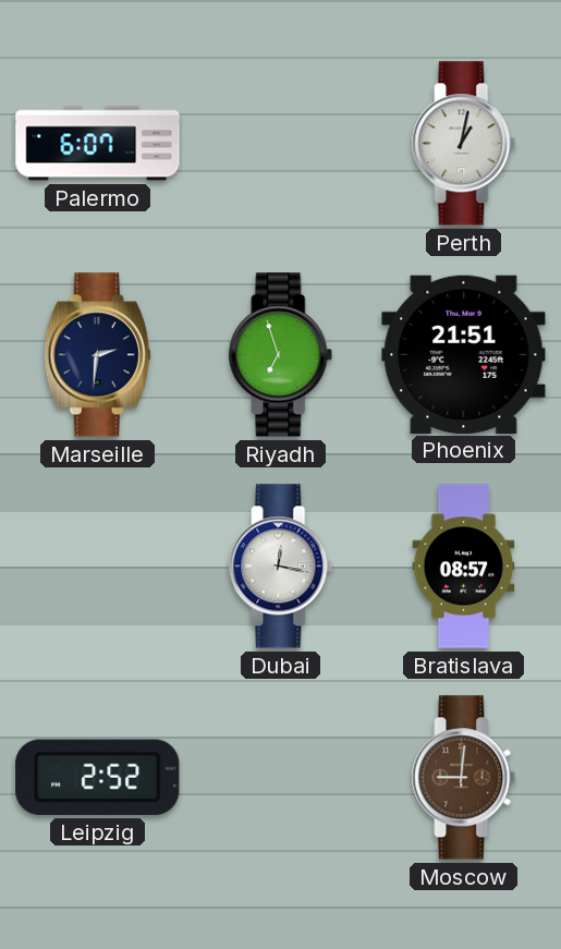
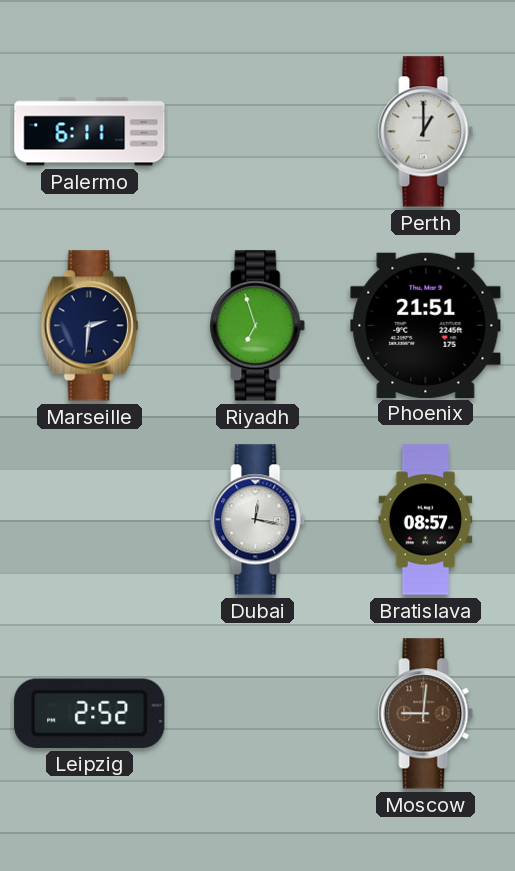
Palermo: 6:07 -> 6:11 (90, 132)
Perth: 1:02 -> 1:00 (426, 132)
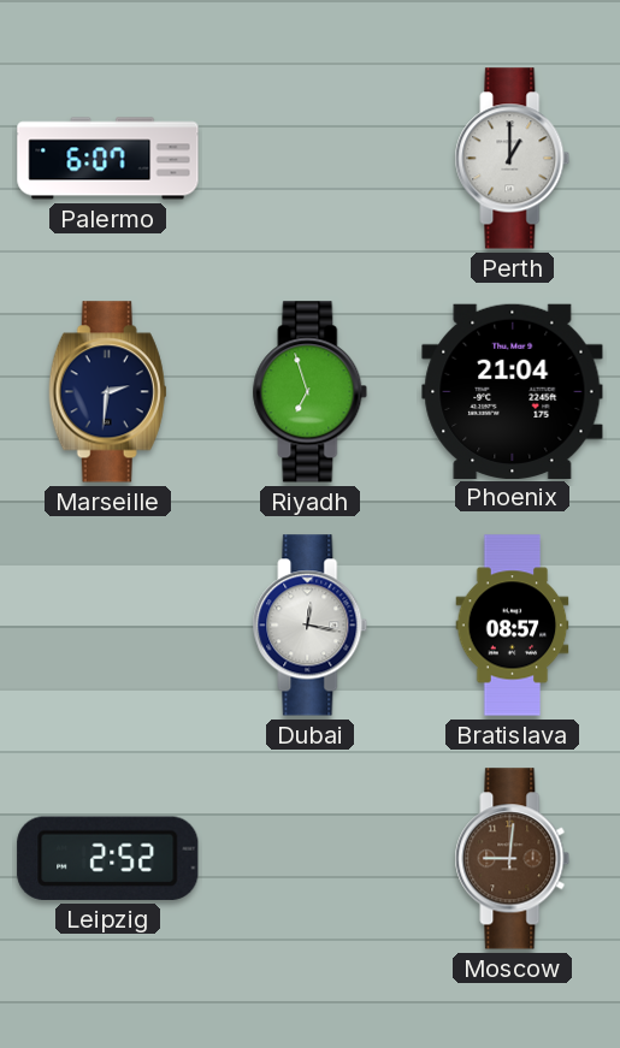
Palermo: 6:11 -> 6:07 (108, 159)
Phoenix: 21:51 -> 21:04 (513, 391)
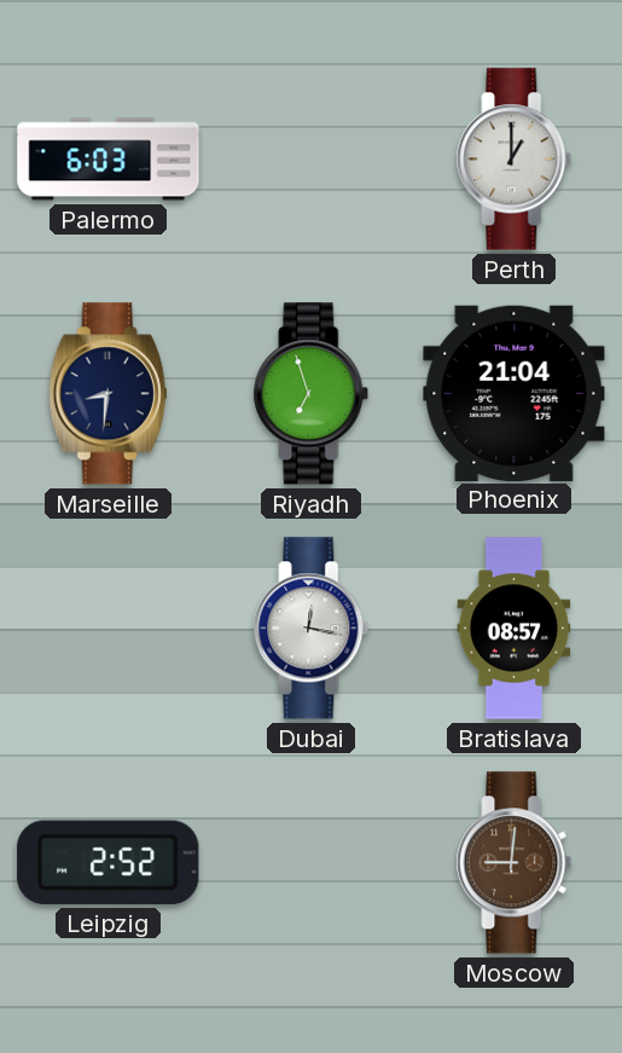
Palermo: 6:07 -> 6:03 (109, 160)
Marseille: 2:31 -> 8:31 (107, 394)
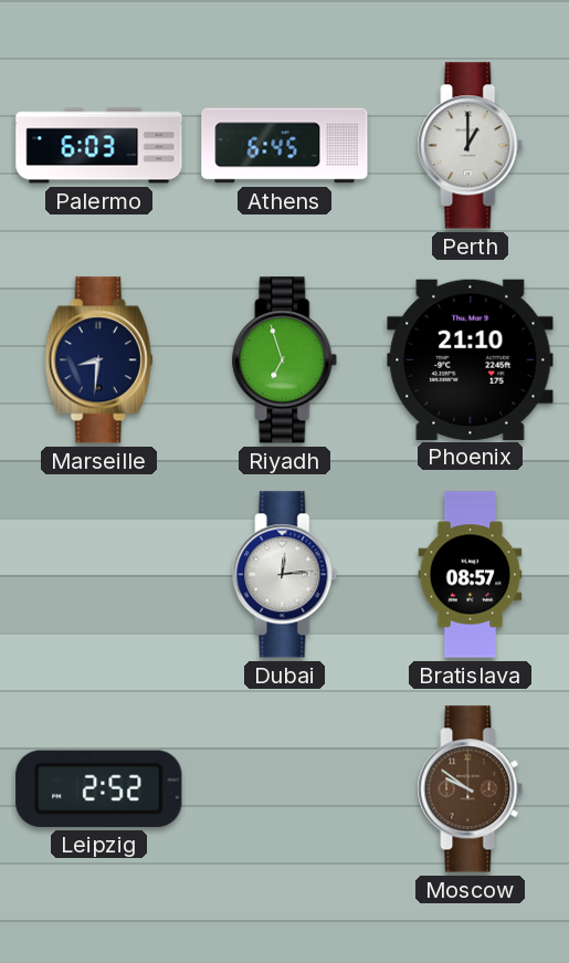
Athens: none -> 6:45 (285, 146)
Phoenix: 21:04 -> 21:10 (471, 359)
Dubai: 12:17 -> 12:14 (285, 575)
Moscow: 9:01 -> 9:51 (471, 789)
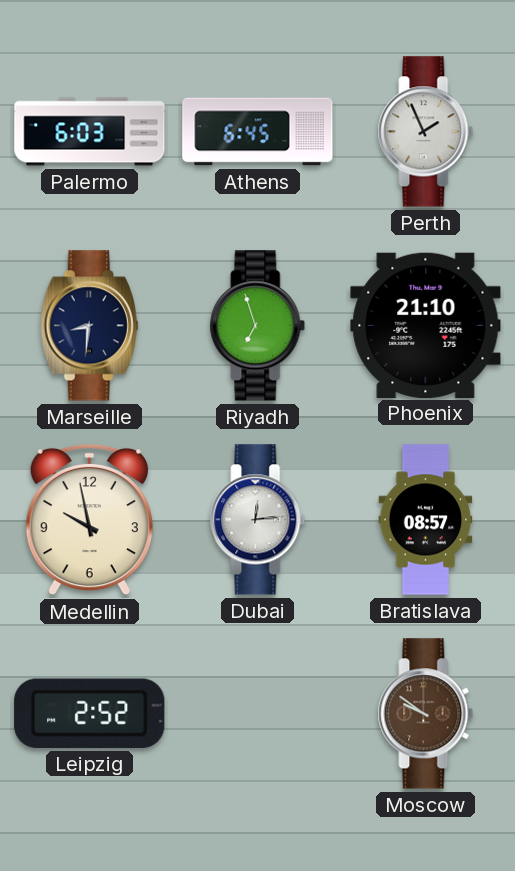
Perth: 1:00 -> 1:56 (426, 132)
Medellin: none -> 9:58 (89, 520)
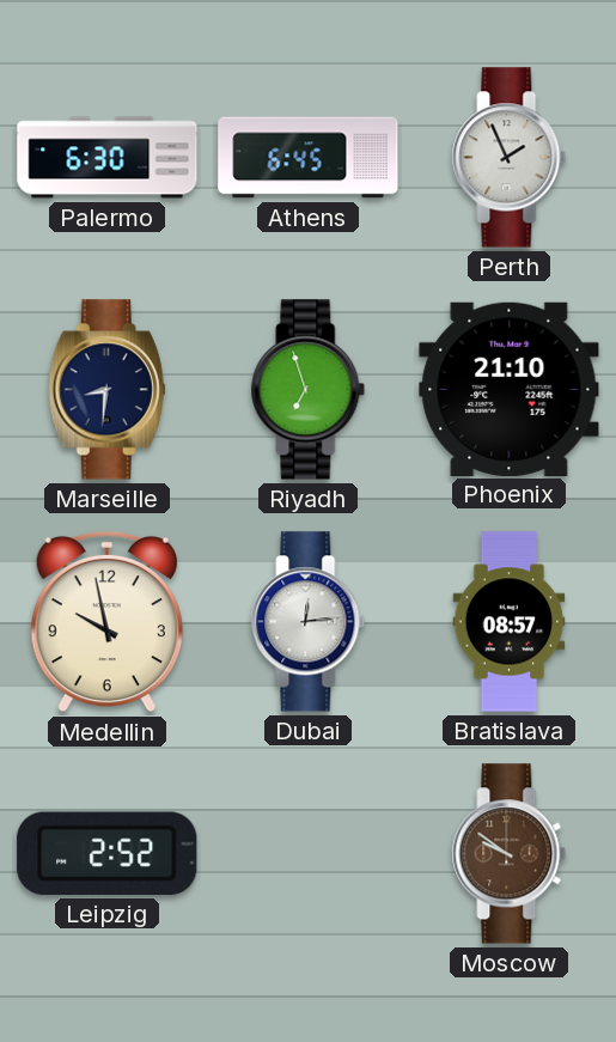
Palermo: 6:03 -> 6:30 (108, 158)
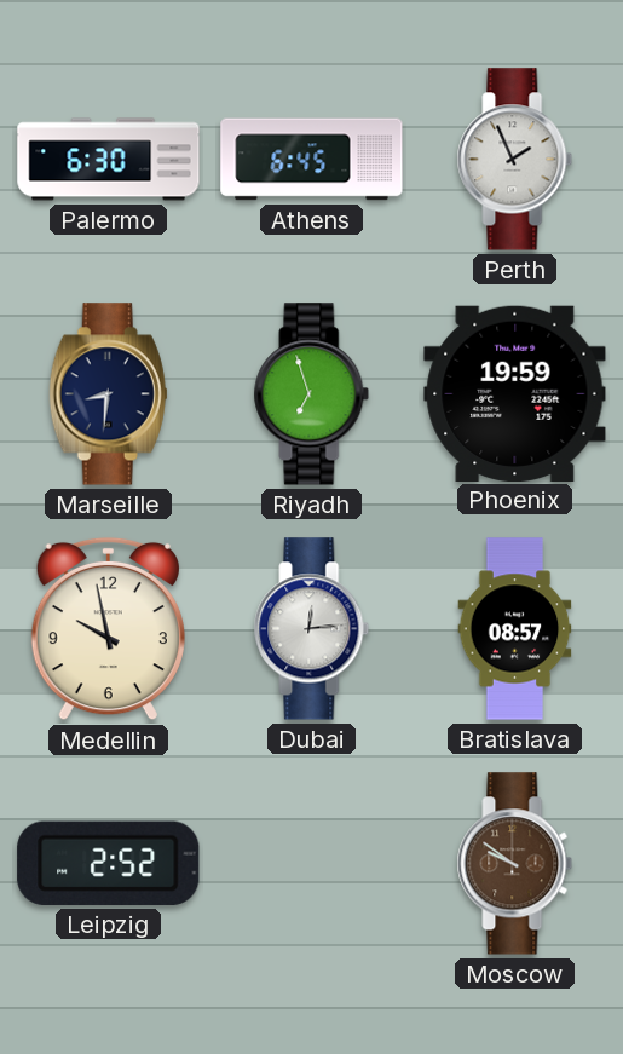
Phoenix: 21:10 -> 19:59 (515, 393)
